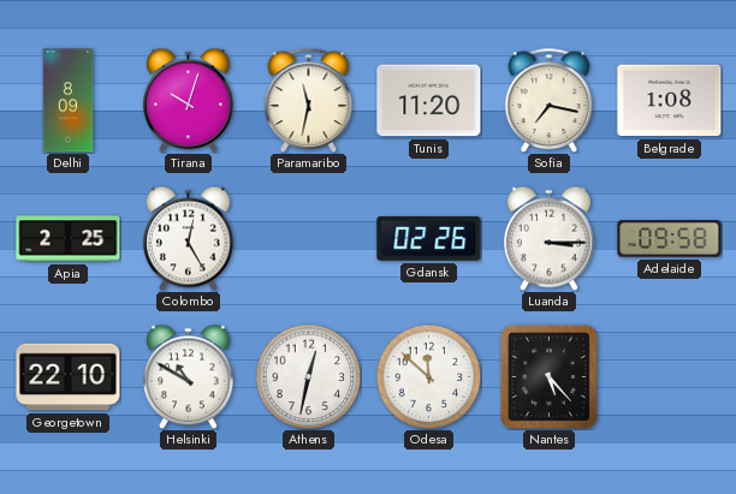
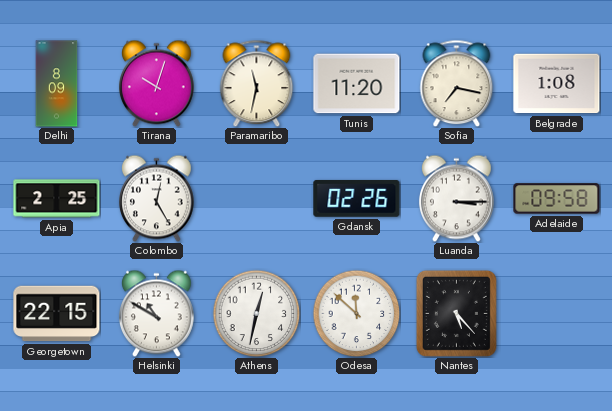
Georgetown: 22:10 -> 22:15 (57, 314)
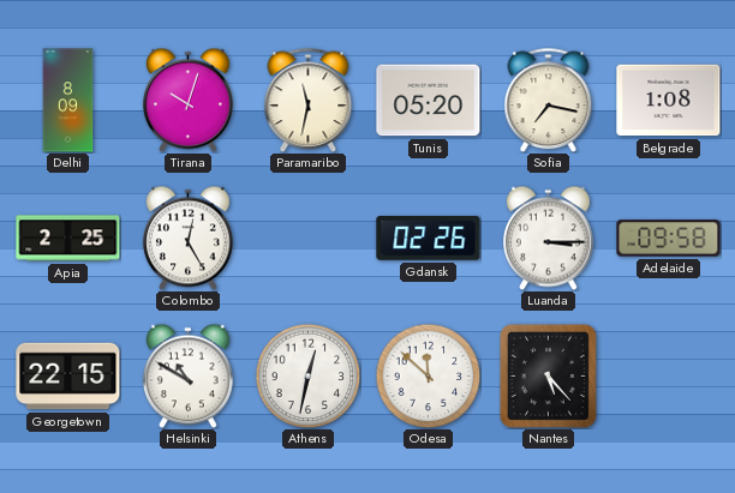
Tunis: 11:20 -> 05:20 (429, 101)
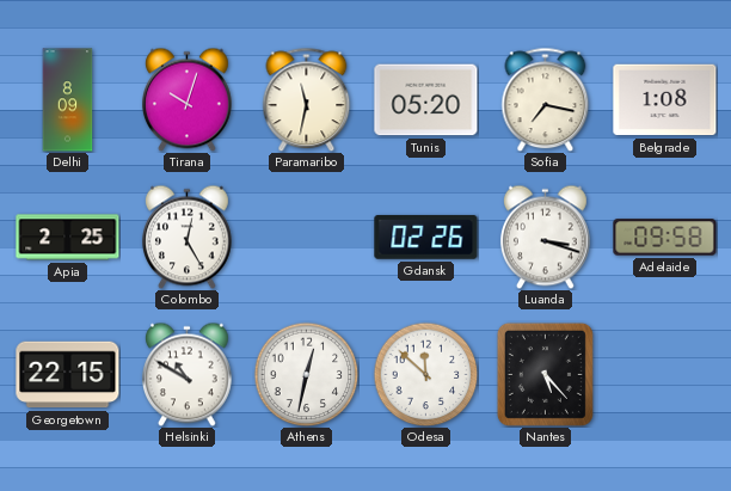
Luanda: 3:15 -> 3:18 (545, 237)
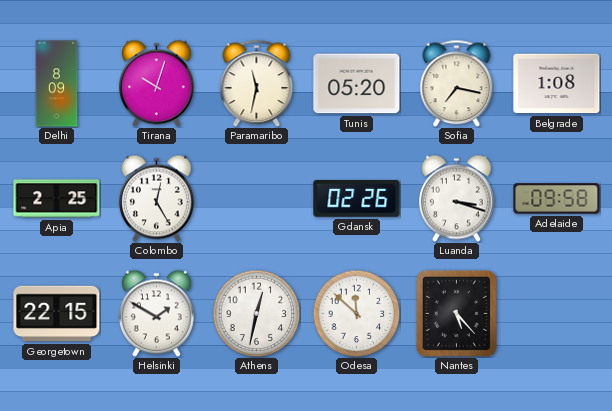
Helsinki: 10:50 -> 1:50 (156, 313)
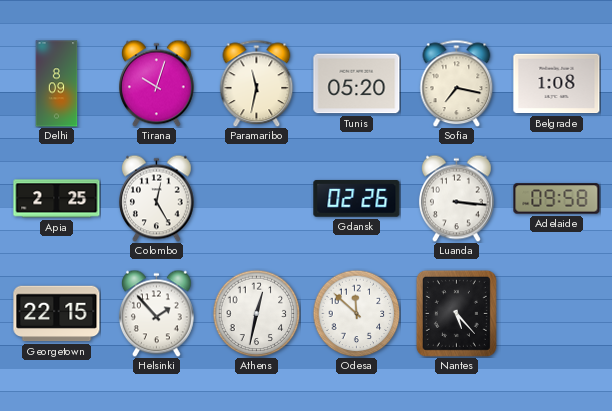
Luanda: 3:18 -> 3:16 (456, 198)
Helsinki: 1:50 -> 1:53 (156, 313)
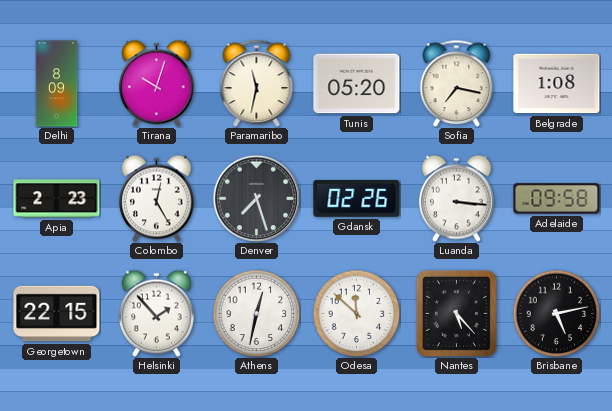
Apia: 2:25 -> 2:23 (57, 199)
Denver: none -> 7:27 (256, 198)
Brisbane: none -> 5:13 (556, 313)
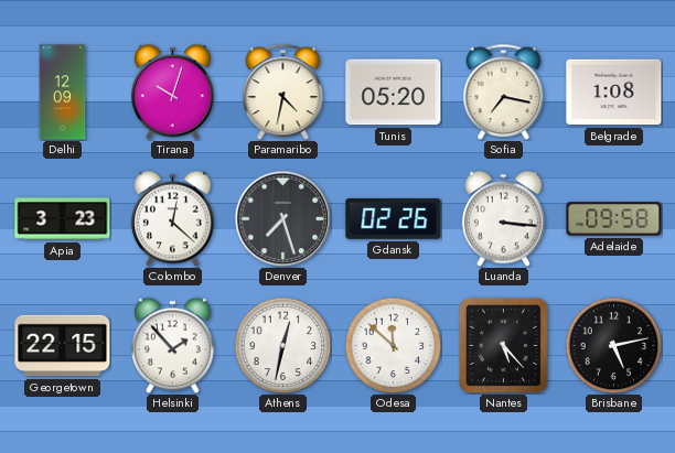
Delhi: 8:09 -> 12:09 (63, 93)
Paramaribo: 11:32 -> 4:32 (283, 91)
Apia: 2:23 -> 3:23 (63, 219)
Colombo: 12:25 -> 12:22 (172, 218)
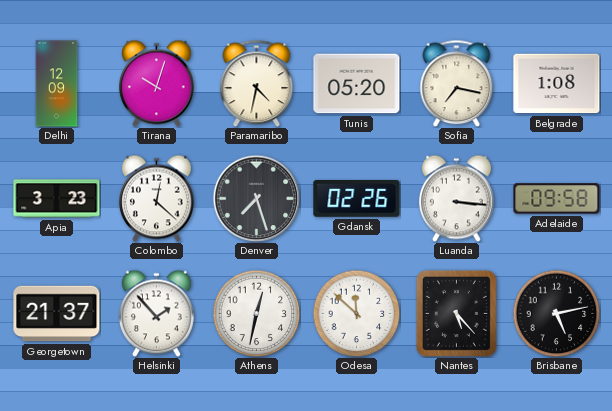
Georgetown: 22:15 -> 21:37 (57, 314)
